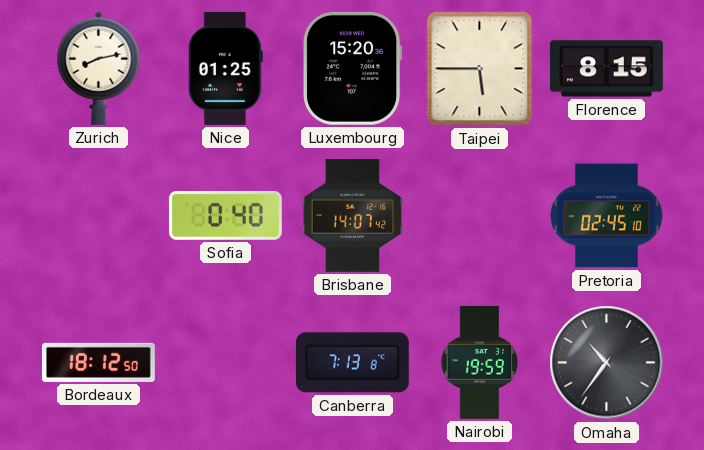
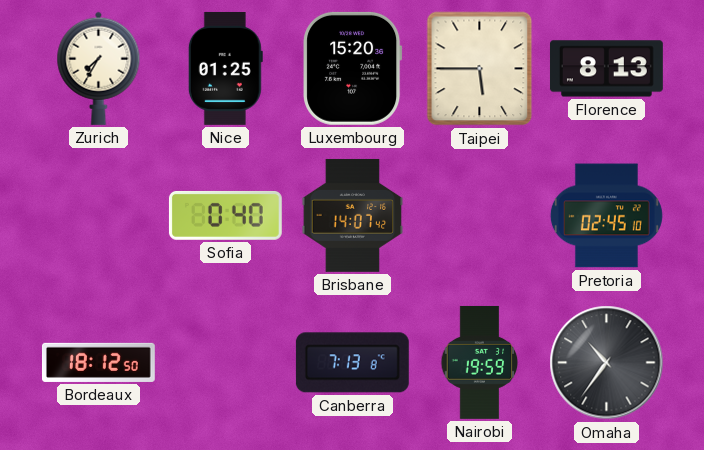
Zurich: 8:13 -> 7:35 (99, 68)
Florence: 8:15 -> 8:13 (606, 69)
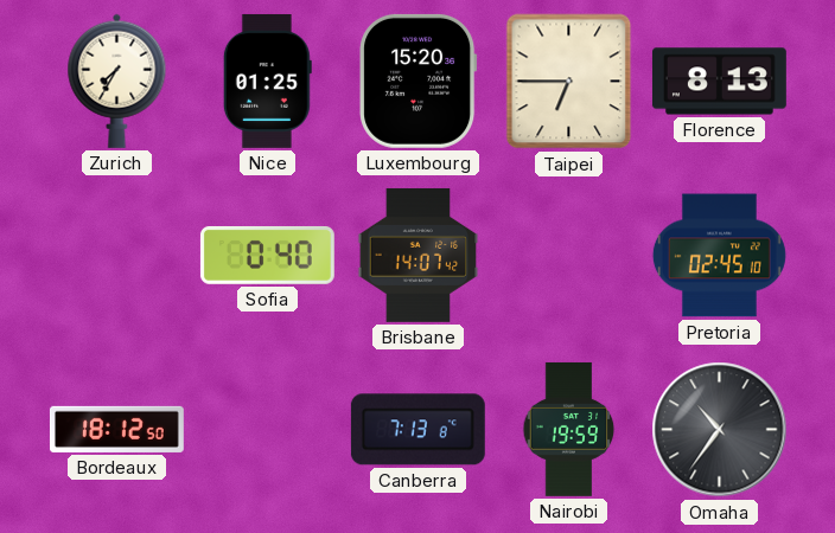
Taipei: 5:45 -> 6:45 (569, 82)
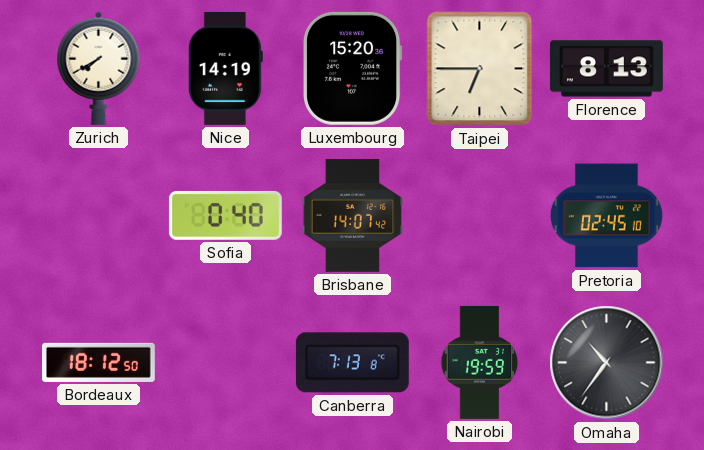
Zurich: 7:35 -> 7:40 (99, 68)
Nice: 01:25 -> 14:19 (225, 68)
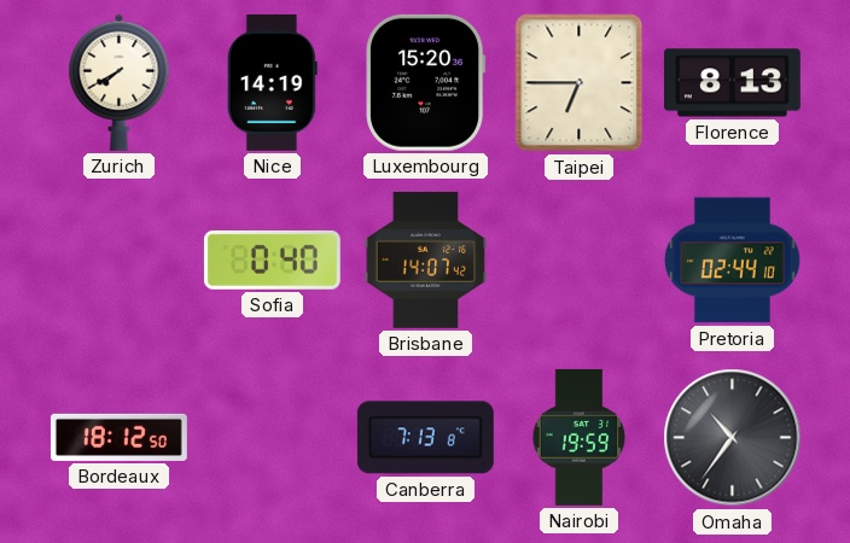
Pretoria: 02:45 -> 02:44 (732, 261)
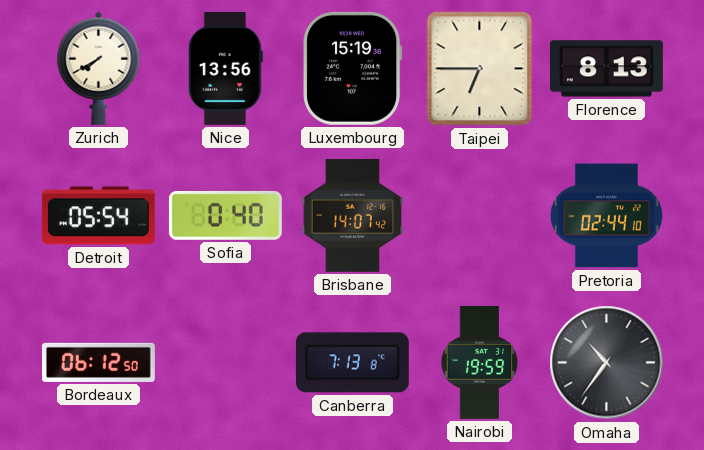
Nice: 14:19 -> 13:56 (225, 68)
Luxembourg: 15:20 -> 15:19 (353, 68)
Detroit: none -> 05:54 (98, 216)
Bordeaux: 18:12 -> 06:12 (98, 362)
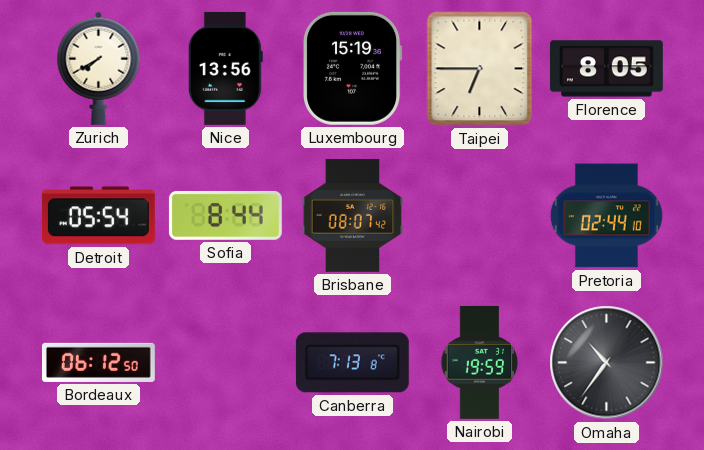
Florence: 8:13 -> 8:05 (606, 69)
Sofia: 0:40 -> 8:44 (225, 215)
Brisbane: 14:07 -> 08:07 (353, 215)
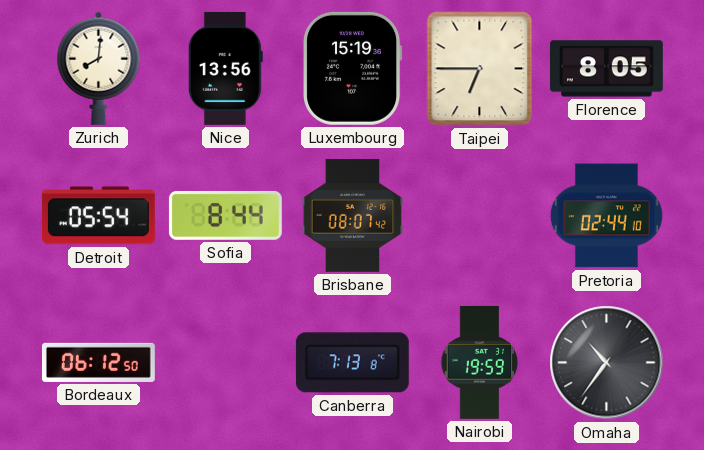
Zurich: 7:40 -> 8:01 (99, 68)
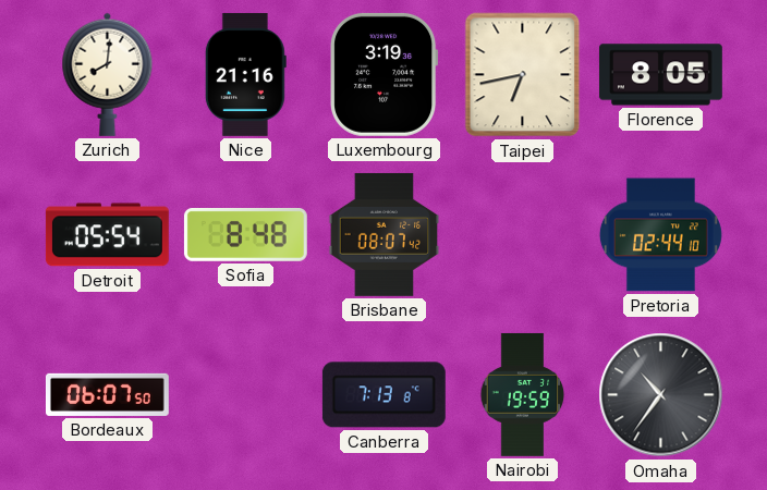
Nice: 13:56 -> 21:16 (245, 74)
Luxembourg: 15:19 -> 3:19 (385, 74)
Taipei: 6:45 -> 6:43 (523, 75)
Sofia: 8:44 -> 8:48 (245, 234)
Bordeaux: 06:12 -> 06:07 (107, 394)
